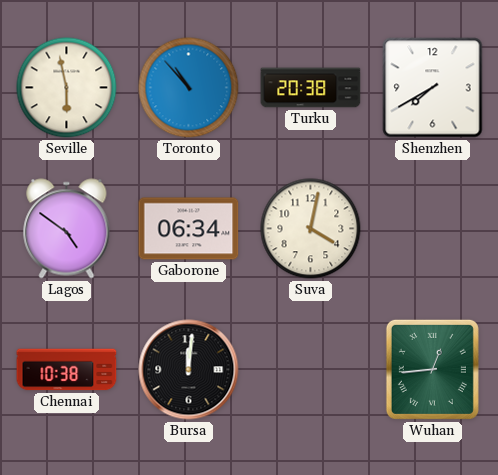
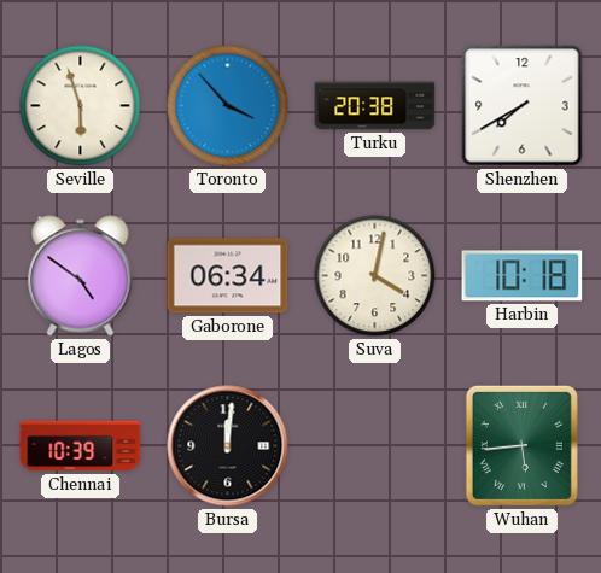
Seville: 5:58 -> 5:57 (81, 106)
Toronto: 10:53 -> 3:53 (228, 106)
Harbin: none -> 10:18 (523, 276)
Chennai: 10:38 -> 10:39 (81, 446)
Wuhan: 12:44 -> 5:44 (521, 445)
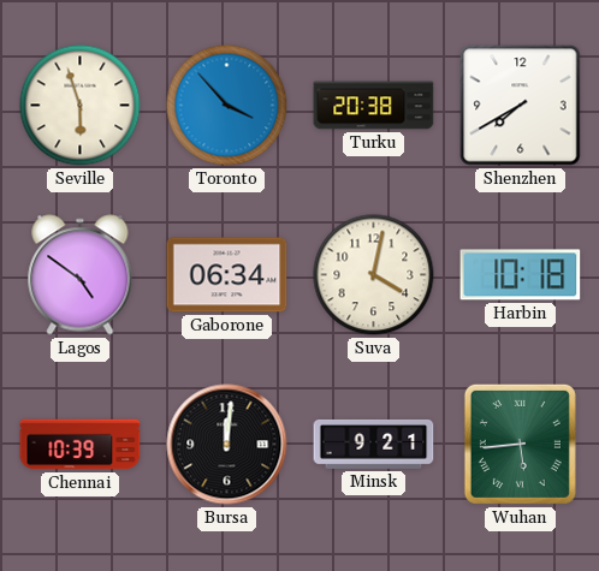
Minsk: none -> 9:21 (374, 444)
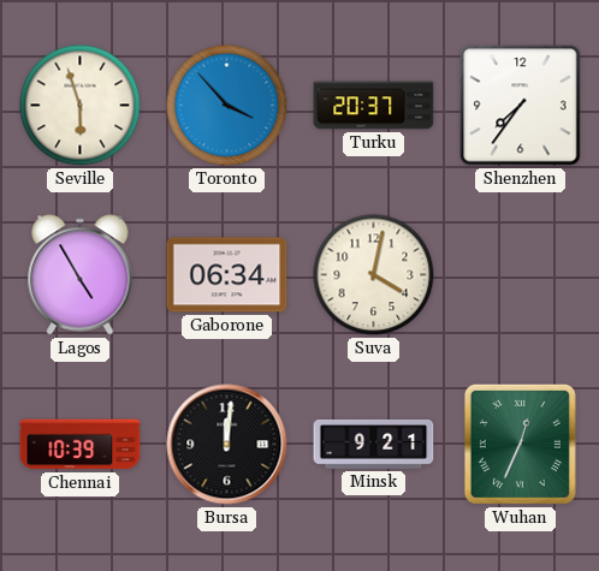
Turku: 20:38 -> 20:37 (374, 106)
Shenzhen: 7:40 -> 7:36 (521, 106)
Lagos: 4:51 -> 4:55 (81, 275)
Harbin: 10:18 -> none (521, 275)
Wuhan: 5:44 -> 12:34 (520, 444)
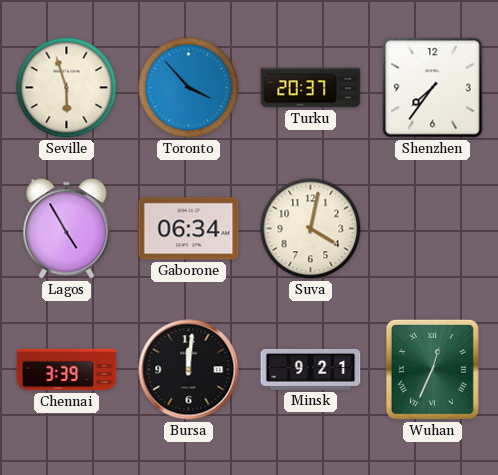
Chennai: 10:39 -> 3:39 (67, 370)
